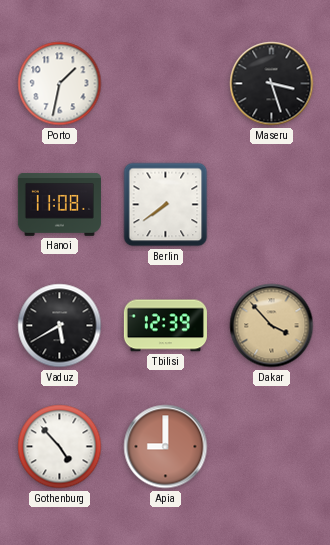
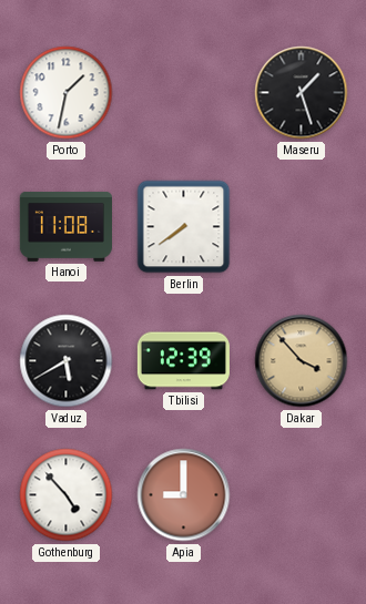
Maseru: 3:27 -> 1:27 (302, 93)
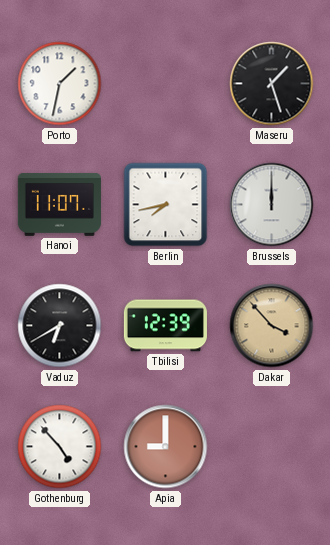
Hanoi: 11:08 -> 11:07 (59, 205)
Berlin: 7:39 -> 7:43 (166, 205)
Brussels: none -> 12:00 (272, 205)
Vaduz: 5:40 -> 6:40 (60, 326)
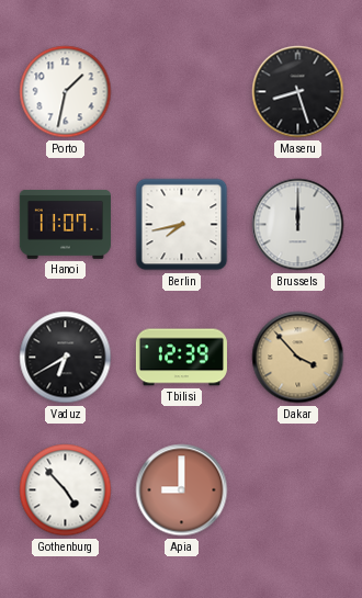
Maseru: 1:27 -> 8:27 (298, 92)
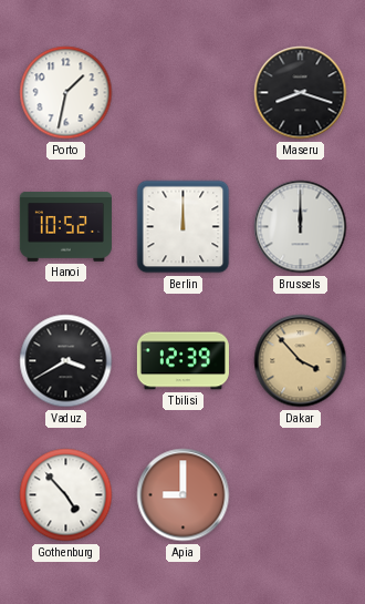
Maseru: 8:27 -> 8:18 (301, 93)
Hanoi: 11:07 -> 10:52 (65, 227)
Berlin: 7:43 -> 12:00 (184, 227)
Vaduz: 6:40 -> 3:40 (66, 361)
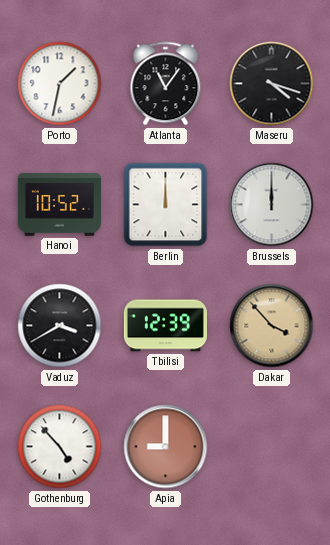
Atlanta: none -> 11:06 (166, 84)
Maseru: 8:18 -> 4:18 (272, 84)
